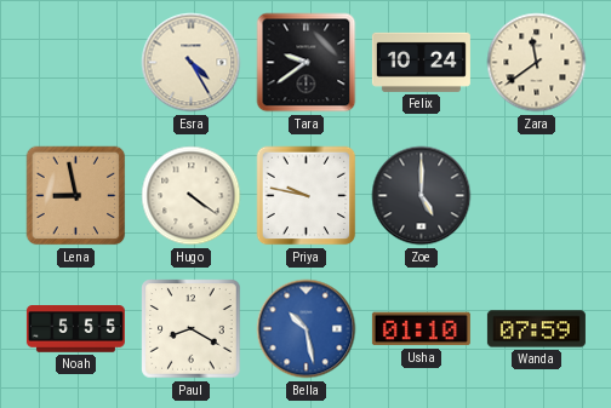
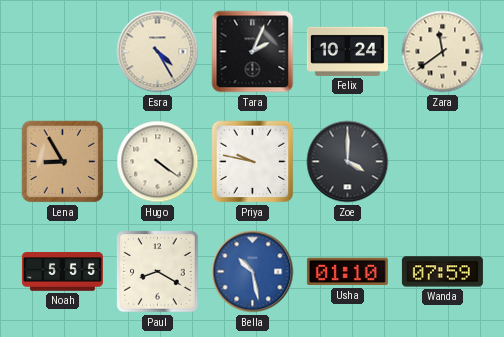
Tara: 9:39 -> 2:04 (253, 52)
Lena: 8:58 -> 8:55 (63, 162)
Zoe: 5:00 -> 4:00 (348, 162)
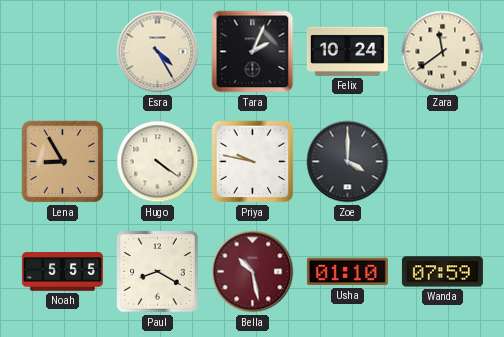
Bella dial: blue -> burgundy (253, 272)
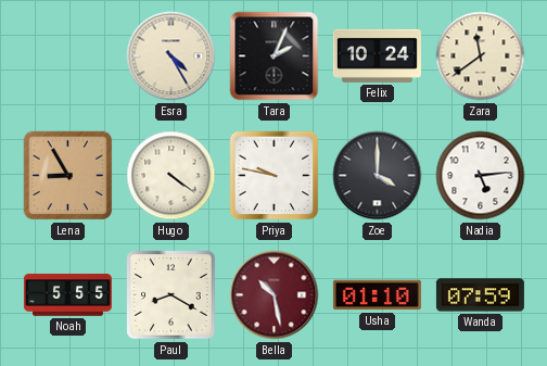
Nadia: none -> 5:14 (481, 176)
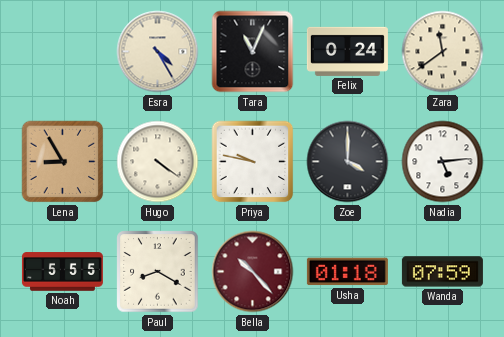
Tara: 2:04 -> 11:04 (253, 52)
Felix: 10:24 -> 0:24 (347, 51)
Bella: 10:28 -> 10:23 (253, 272)
Usha: 01:10 -> 01:18 (347, 272)
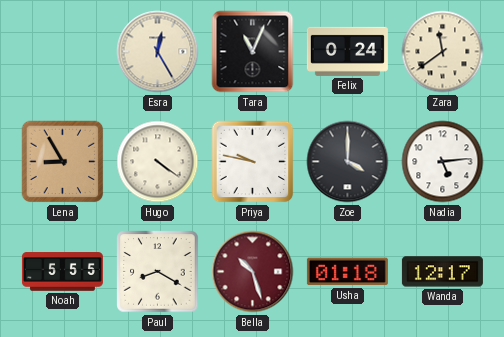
Esra: 4:25 -> 12:25 (158, 52)
Bella: 10:23 -> 10:27 (253, 272)
Wanda: 07:59 -> 12:17 (442, 272)
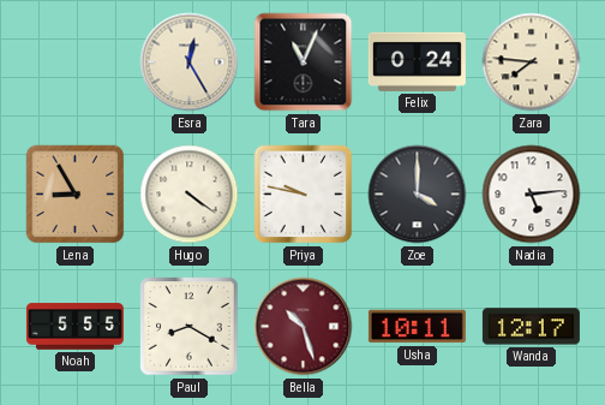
Zara: 11:39 -> 7:46 (532, 62)
Usha: 01:18 -> 10:11 (417, 327)
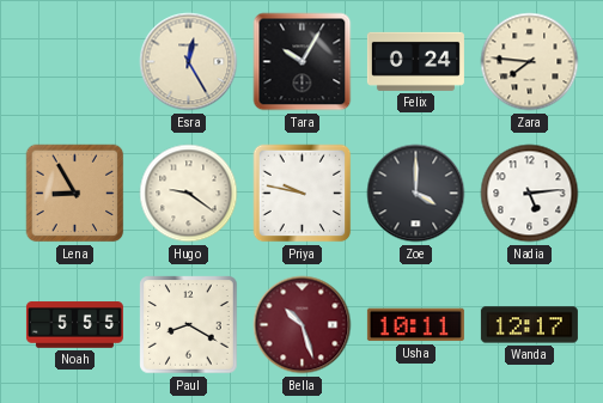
Tara: 11:04 -> 10:05 (303, 62)
Hugo: 4:21 -> 9:21 (189, 194)
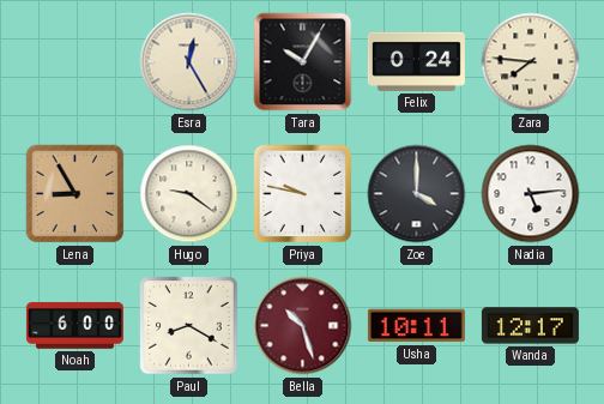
Noah: 5:55 -> 6:00 (74, 326)
